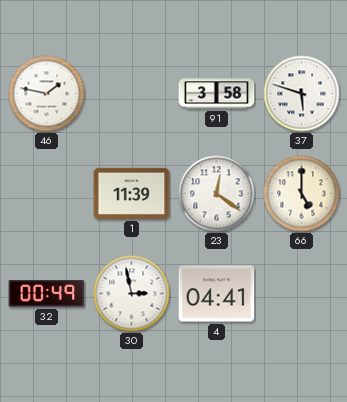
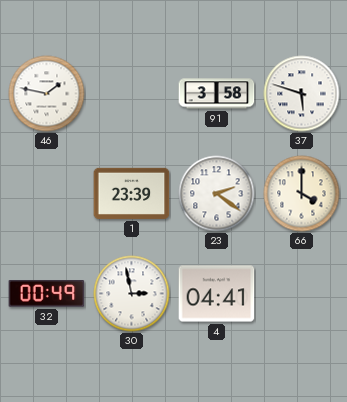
1: 11:39 -> 23:39 (132, 193)
23: 12:21 -> 2:21 (217, 194)
66: 5:00 -> 4:00 (302, 194)
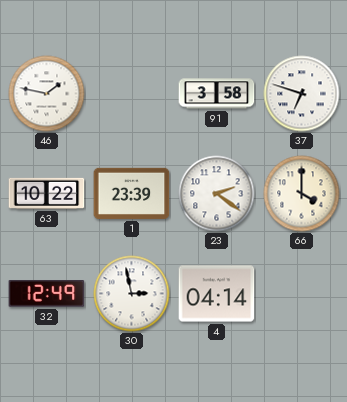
37: 5:48 -> 6:48 (302, 94)
63: none -> 10:22 (47, 193)
32: 00:49 -> 12:49 (47, 294)
4: 04:41 -> 04:14 (217, 294)
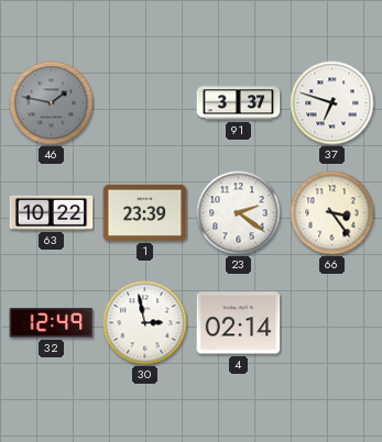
46 dial: white -> grey (52, 103)
91: 3:58 -> 3:37 (239, 103)
66: 4:00 -> 3:24 (332, 213)
4: 04:14 -> 02:14 (239, 323)
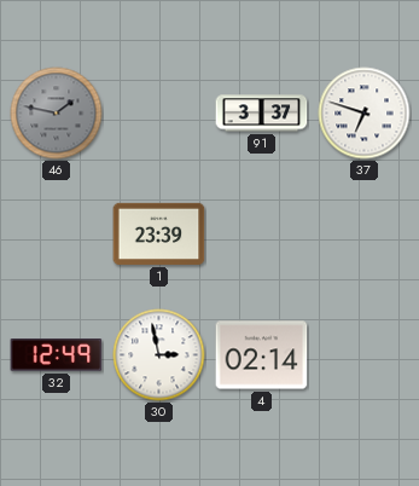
63: 10:22 -> none (52, 212)
23: 2:21 -> none (239, 213)
66: 3:24 -> none (332, 213)
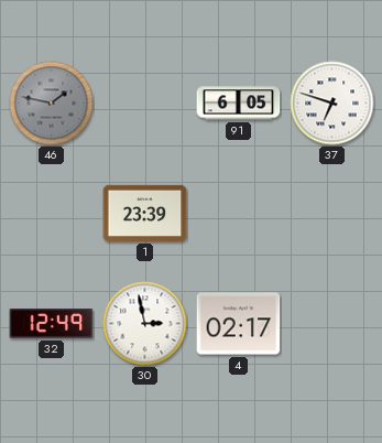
91: 3:37 -> 6:05 (239, 104)
4: 02:14 -> 02:17 (239, 324)
